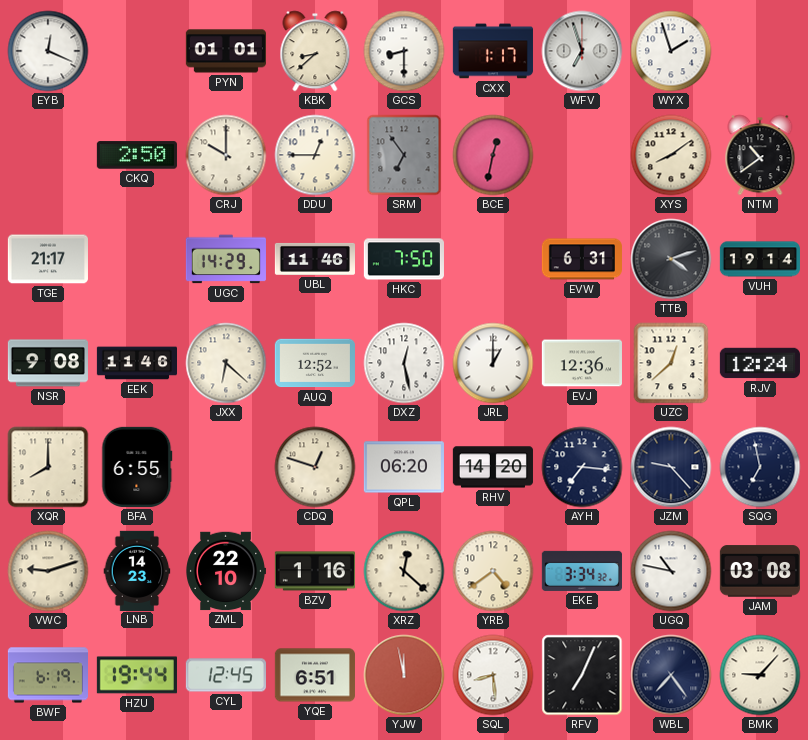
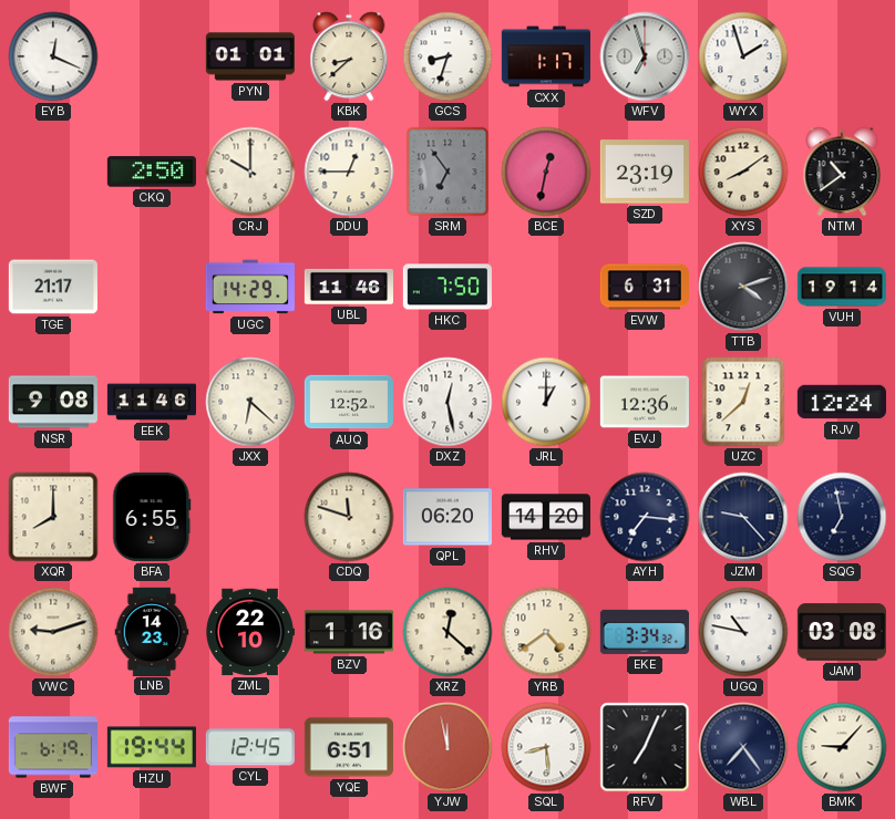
GCS: 8:30 -> 8:33 (447, 56)
SZD: none -> 23:19 (645, 172)
CDQ: 12:48 -> 11:48 (349, 517)
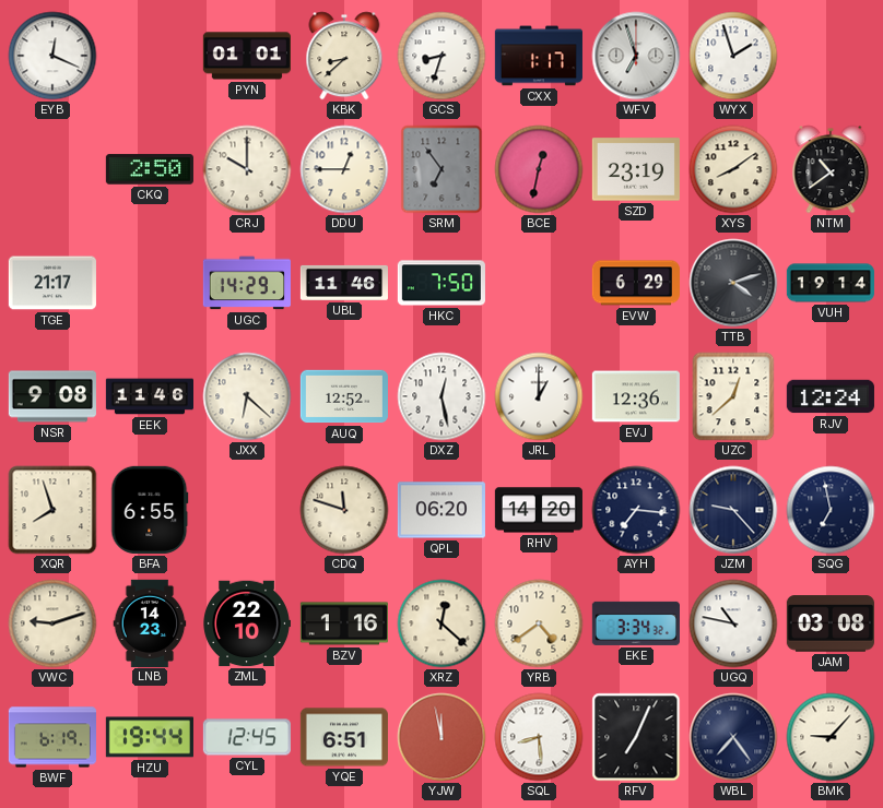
EVW: 6:31 -> 6:29 (636, 283)
XQR: 8:00 -> 7:57 (52, 510)
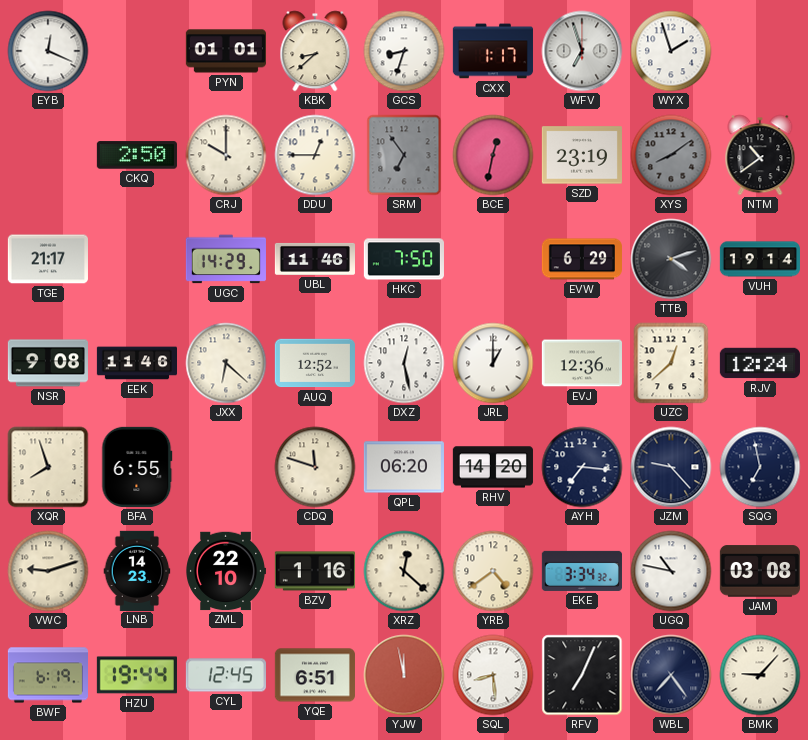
XYS dial: cream -> grey (671, 155)
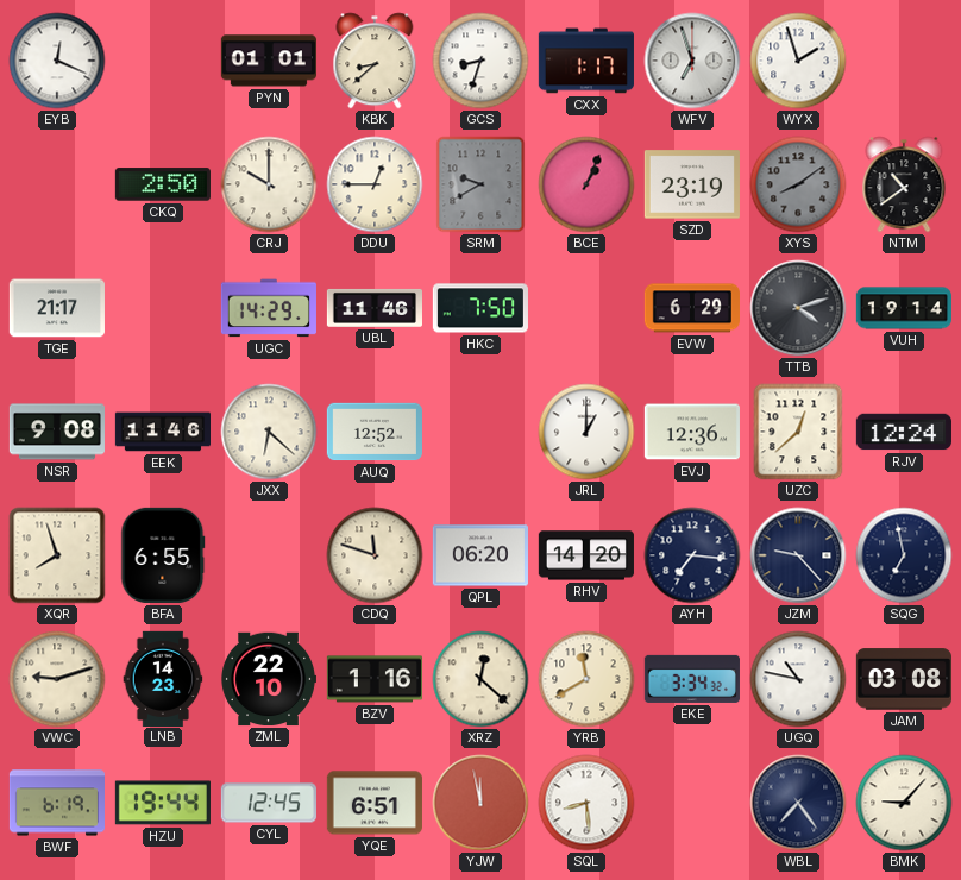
SRM: 6:54 -> 9:40 (480, 184)
BCE: 12:32 -> 1:04 (586, 184)
DXZ: 12:28 -> none (404, 363)
YRB: 4:39 -> 11:40 (586, 679)
RFV: 7:04 -> none (582, 675)
